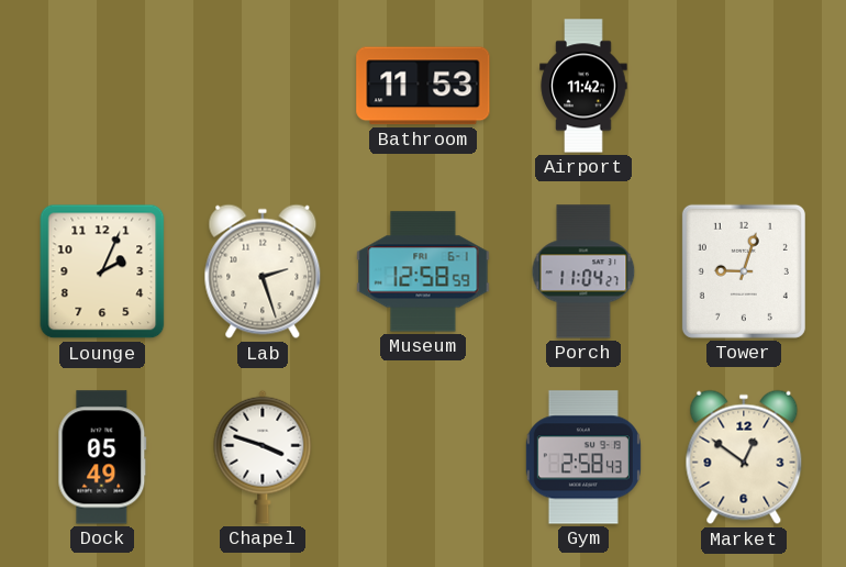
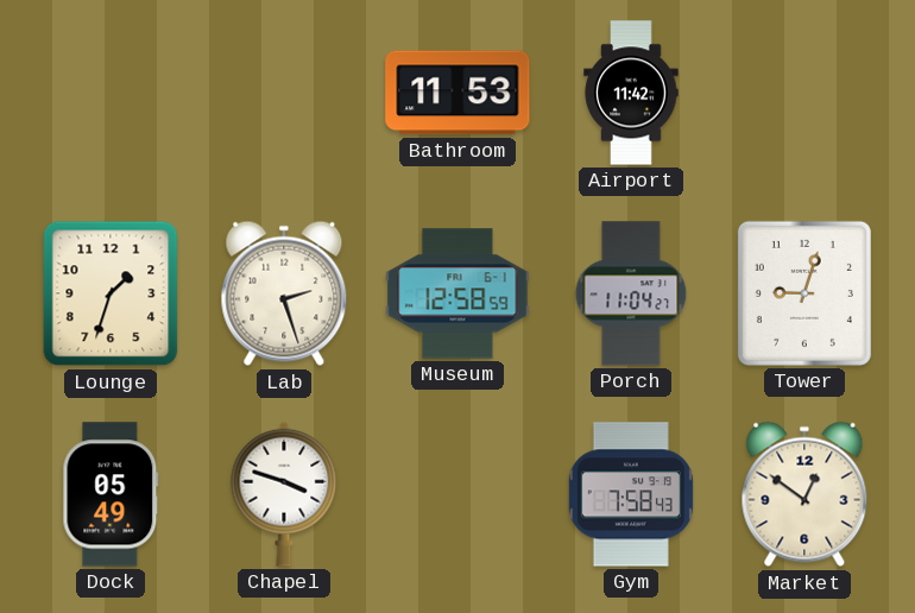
Lounge: 2:04 -> 1:33 (111, 293)
Gym: 2:58 -> 7:58 (631, 494)
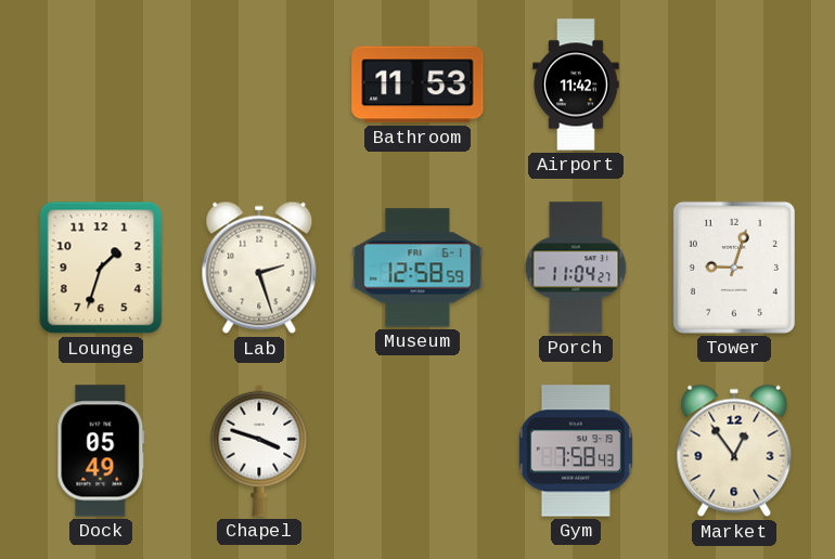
Market: 12:51 -> 12:54 (734, 451)
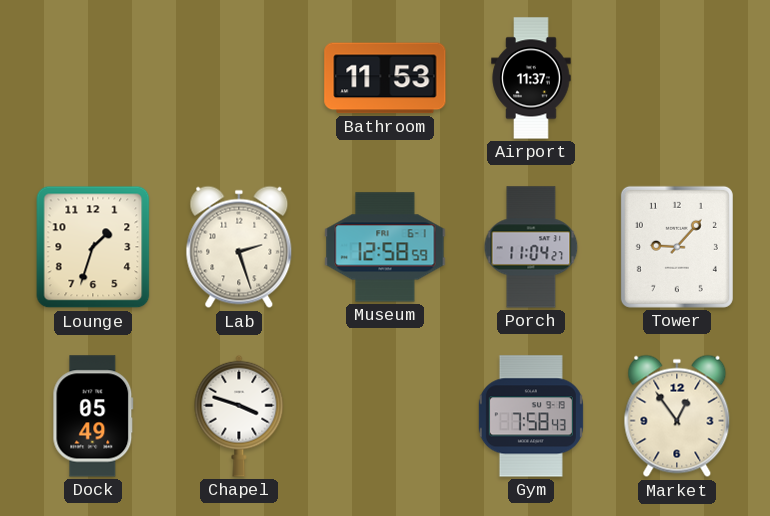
Airport: 11:42 -> 11:37 (531, 78)
Tower: 9:03 -> 9:07 (677, 247)
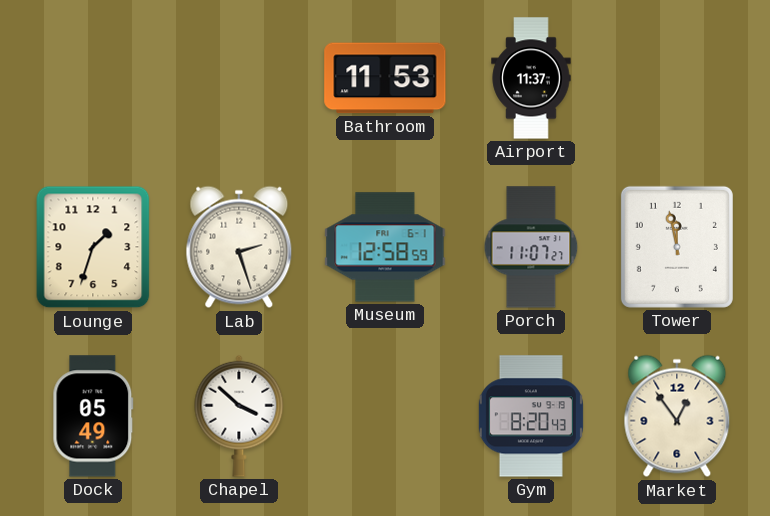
Porch: 11:04 -> 11:07 (531, 247)
Tower: 9:07 -> 11:58 (677, 247)
Chapel: 3:48 -> 3:52 (239, 416)
Gym: 7:58 -> 8:20 (531, 416)
